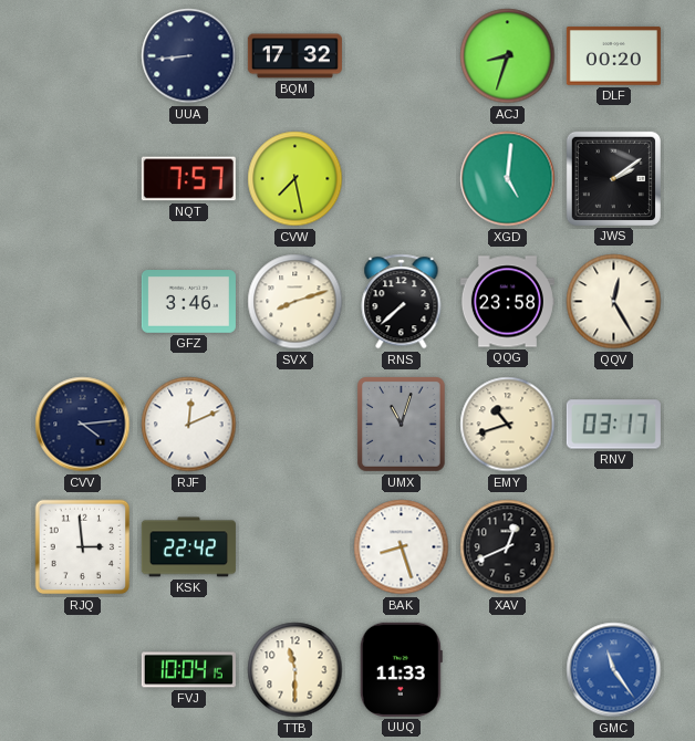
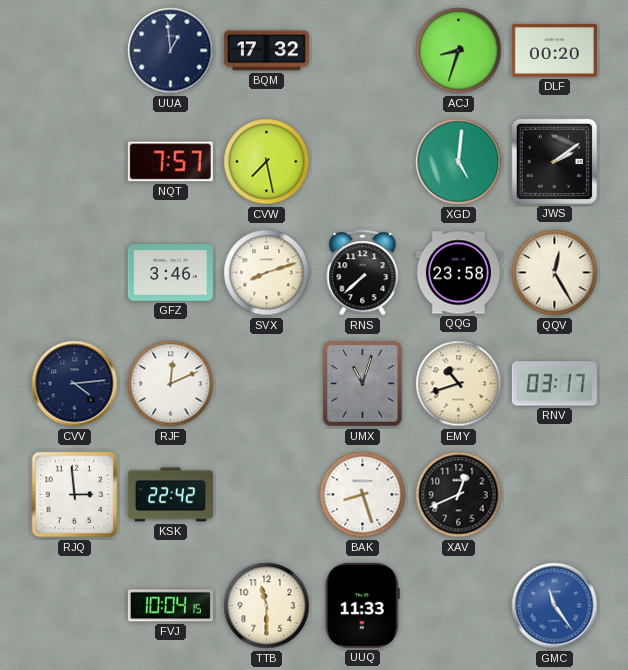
UUA: 8:44 -> 12:59 (171, 51)
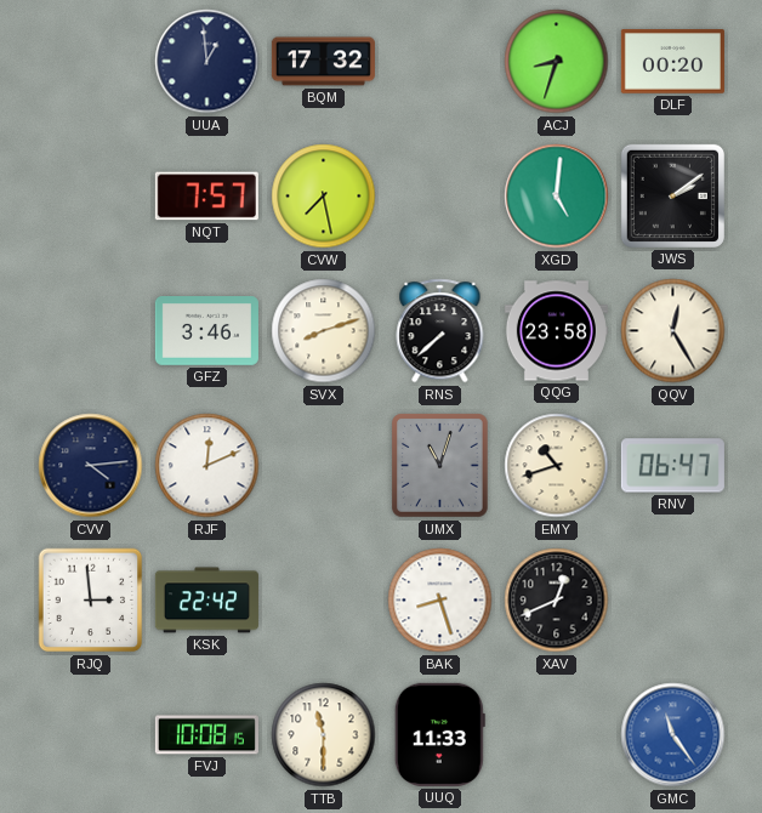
RNV: 03:17 -> 06:47 (672, 466)
FVJ: 10:04 -> 10:08 (206, 735)
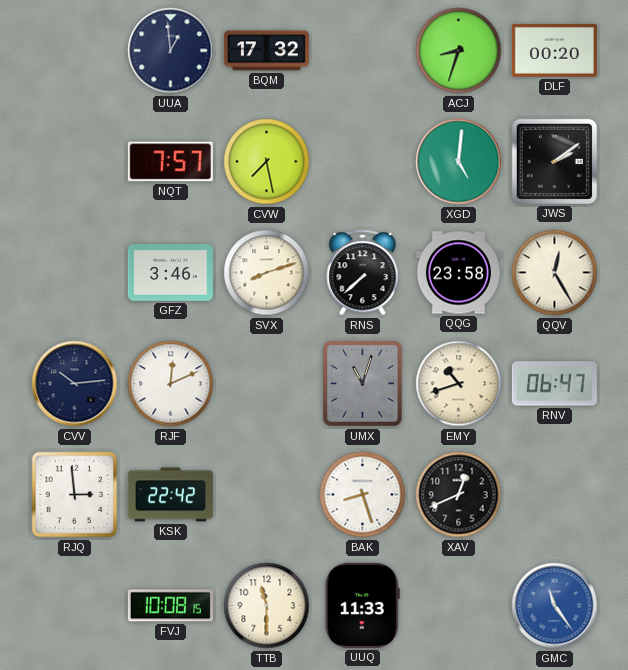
CVV: 4:14 -> 10:14 (75, 384)
